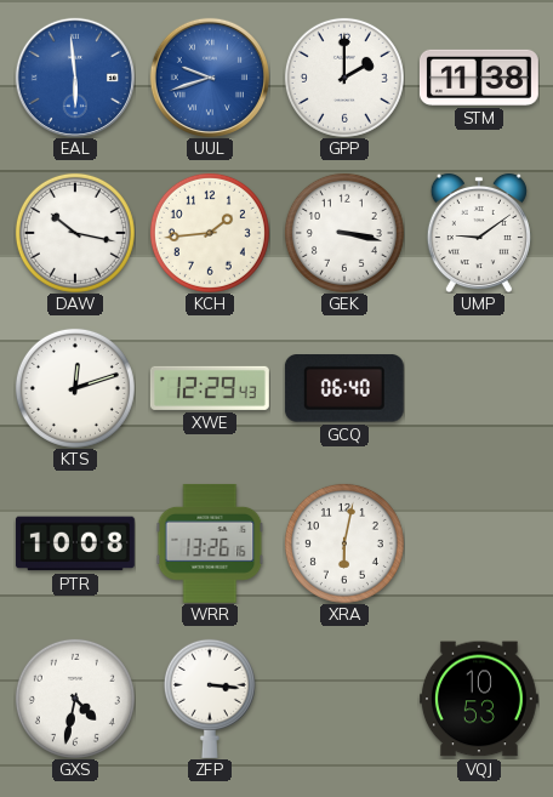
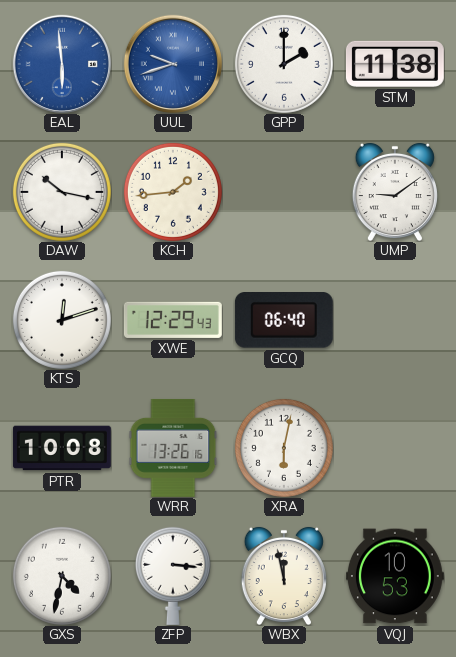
GEK: 3:17 -> none (344, 233)
WBX: none -> 11:58 (284, 576)
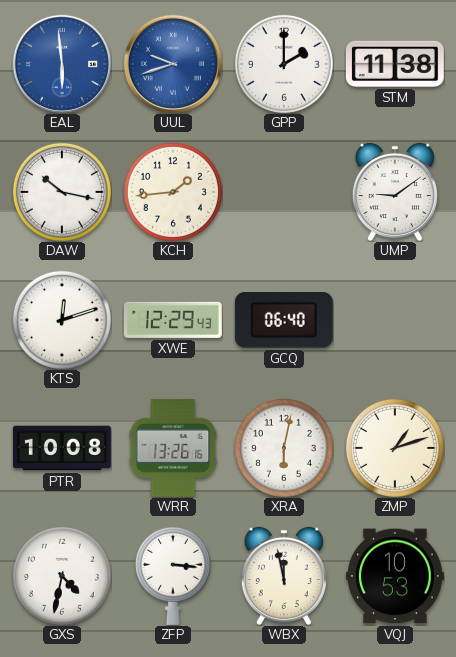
ZMP: none -> 1:12 (395, 448)
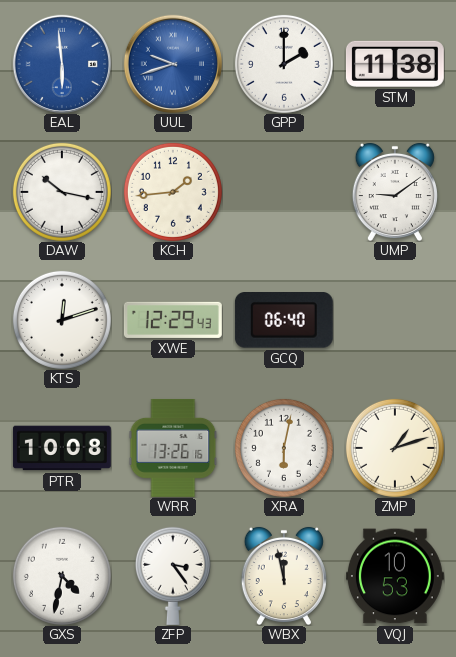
ZFP: 3:16 -> 3:24 (173, 576)
